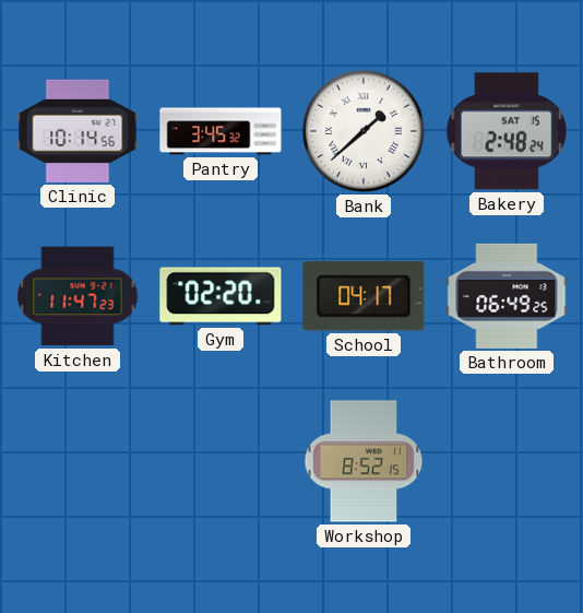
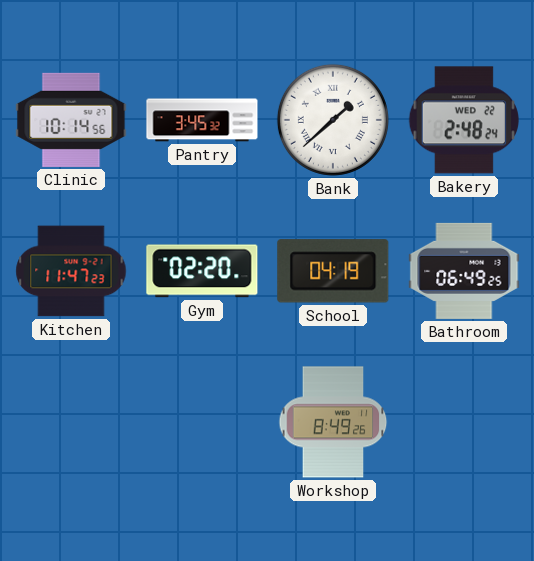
Bakery date: SAT 15 -> WED 22 (464, 120)
School: 04:17 -> 04:19 (333, 271)
Workshop: 8:52 -> 8:49 (333, 422)
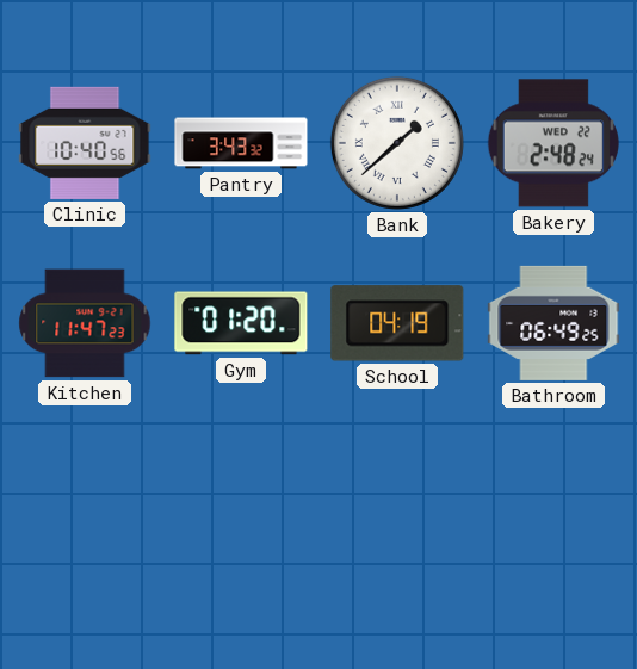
Clinic: 10:14 -> 10:40 (85, 143)
Pantry: 3:45 -> 3:43 (241, 143)
Gym: 02:20 -> 01:20 (241, 323)
Workshop: 8:49 -> none (333, 422)
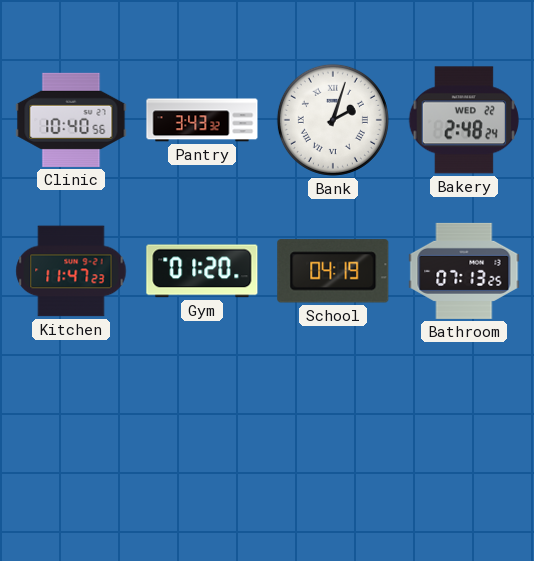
Bank: 1:38 -> 2:03 (333, 120)
Bathroom: 06:49 -> 07:13 (464, 271)
